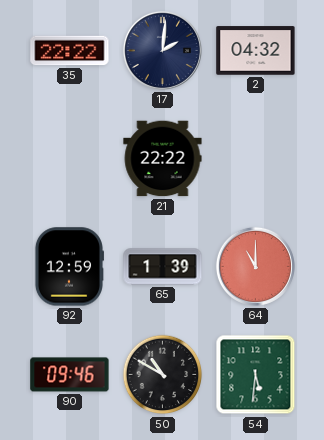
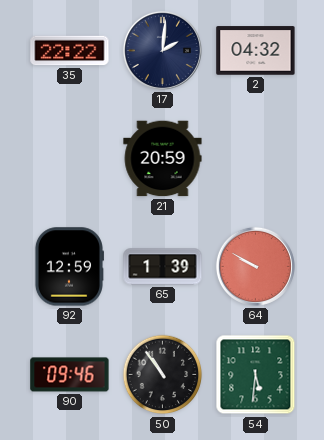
21: 22:22 -> 20:59 (163, 159)
64: 11:00 -> 9:50 (255, 266)
50: 10:50 -> 10:54 (163, 375)
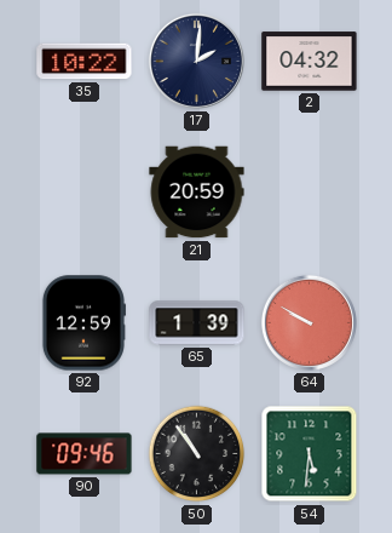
35: 22:22 -> 10:22 (85, 62)
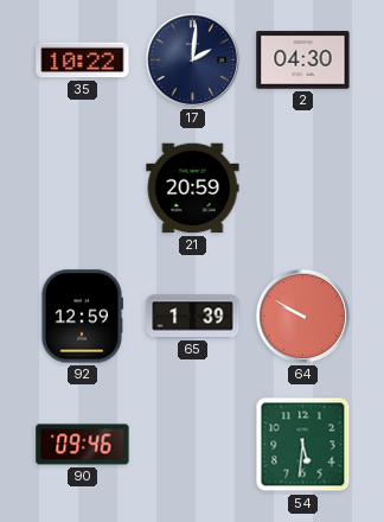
2: 04:32 -> 04:30 (303, 61)
50: 10:54 -> none (197, 454)
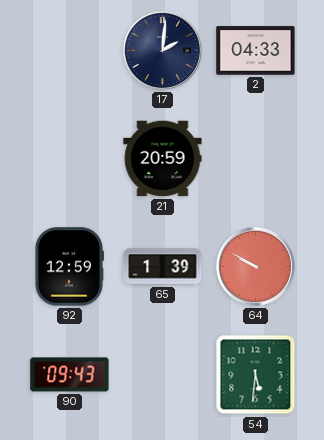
35: 10:22 -> none (83, 61)
2: 04:30 -> 04:33 (256, 51)
90: 09:46 -> 09:43 (70, 375)
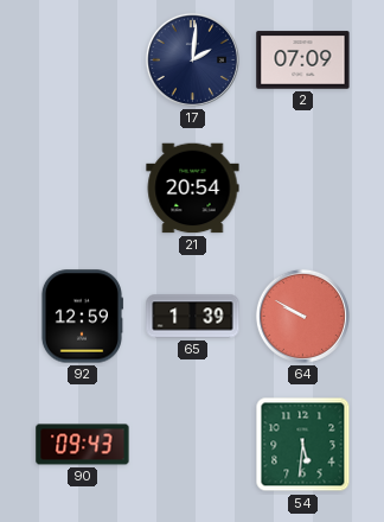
2: 04:33 -> 07:09 (303, 61)
21: 20:59 -> 20:54 (193, 189)
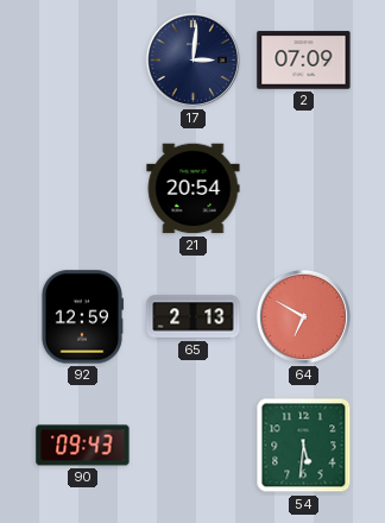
17: 2:01 -> 3:01 (192, 59)
65: 1:39 -> 2:13 (194, 317)
64: 9:50 -> 6:50 (303, 316)
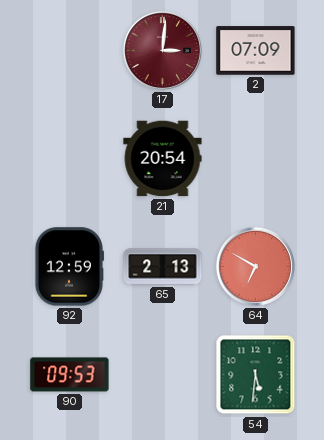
17 dial: navy -> burgundy (162, 50)
90: 09:43 -> 09:53 (70, 375)
